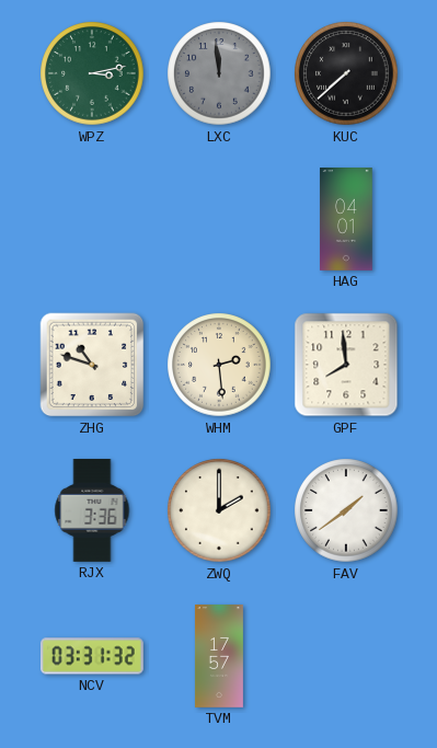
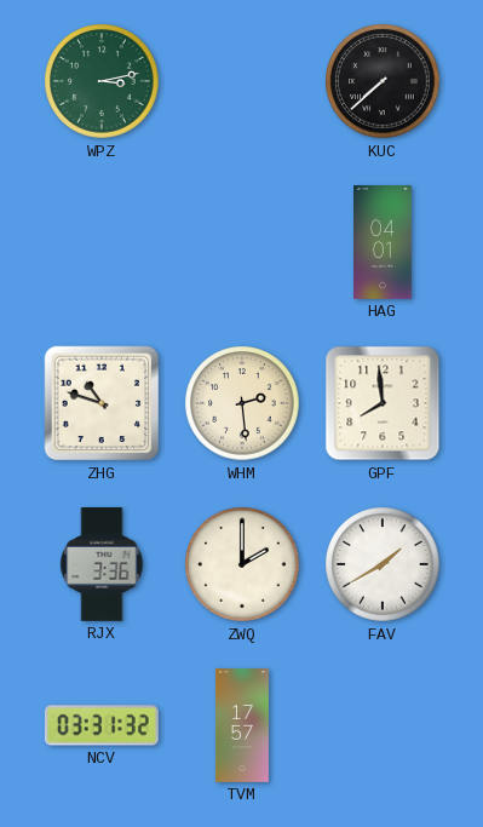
LXC: 11:59 -> none (219, 73)
FAV: 1:39 -> 1:40 (383, 564)
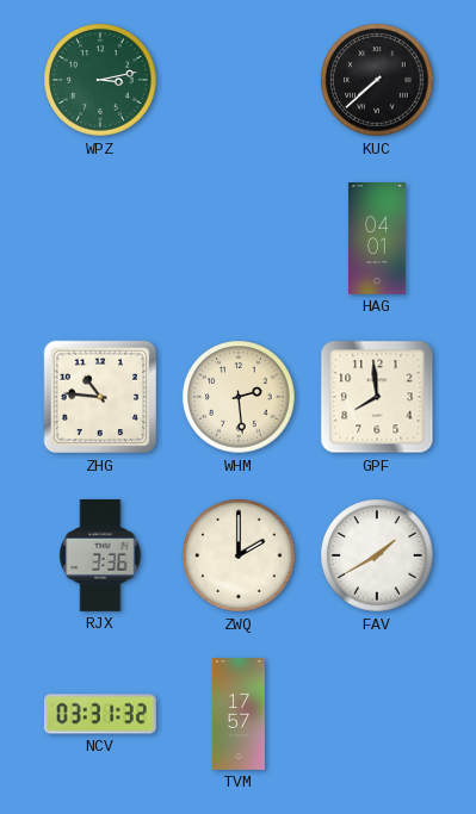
ZHG: 10:48 -> 10:46 (100, 397)
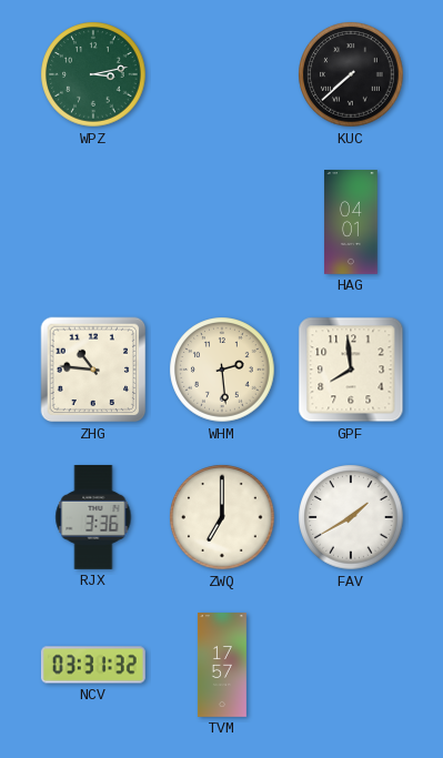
ZWQ: 2:00 -> 7:00 (222, 517)
